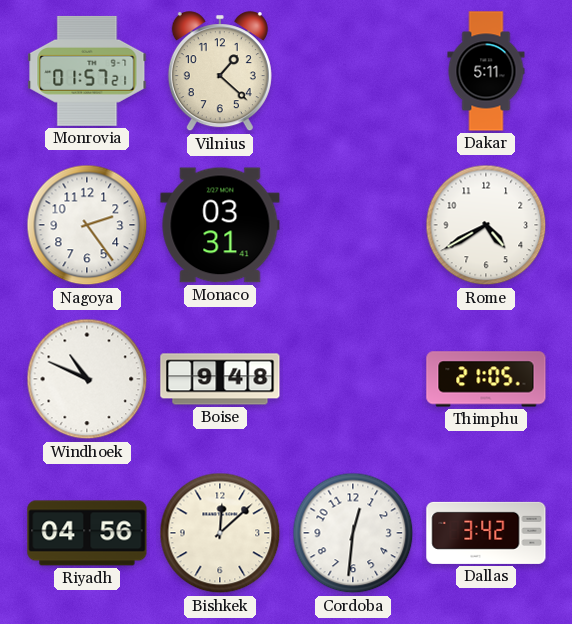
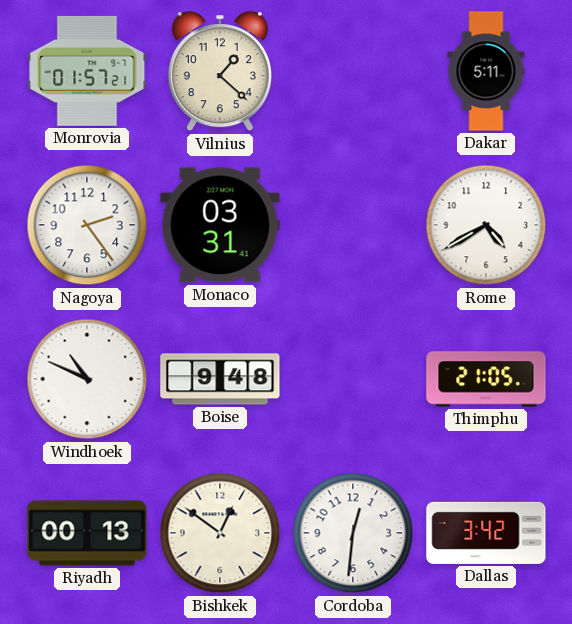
Riyadh: 04:56 -> 00:13 (87, 533)
Bishkek: 12:08 -> 12:51 (220, 533)
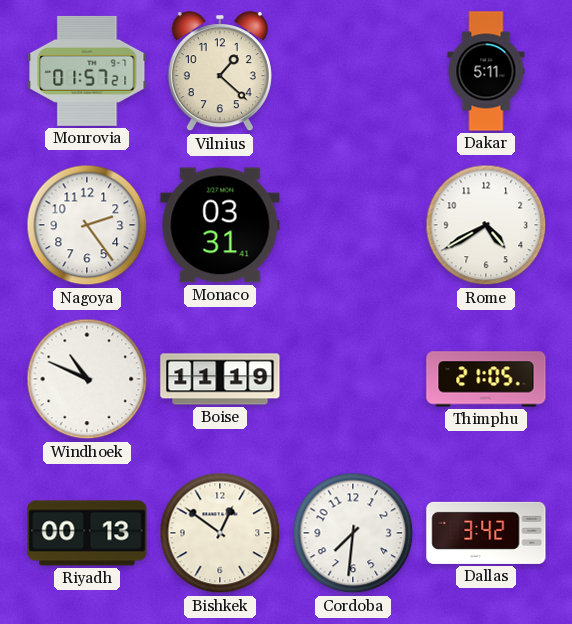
Boise: 9:48 -> 11:19 (220, 379)
Cordoba: 12:31 -> 7:31 (353, 533)
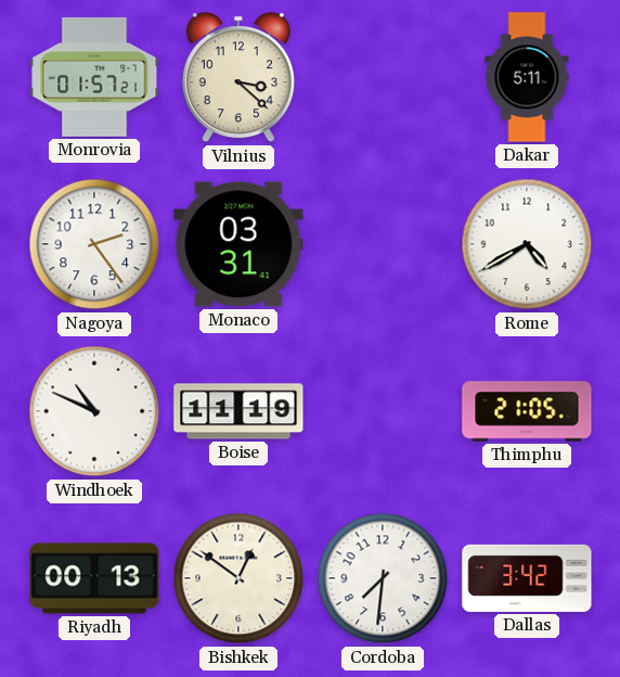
Vilnius: 1:22 -> 3:22 (238, 78)
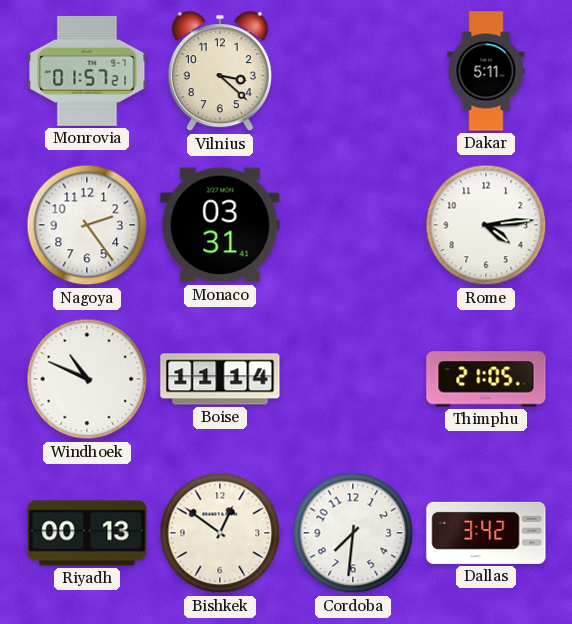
Rome: 4:40 -> 4:14 (486, 225)
Boise: 11:19 -> 11:14 (220, 379)
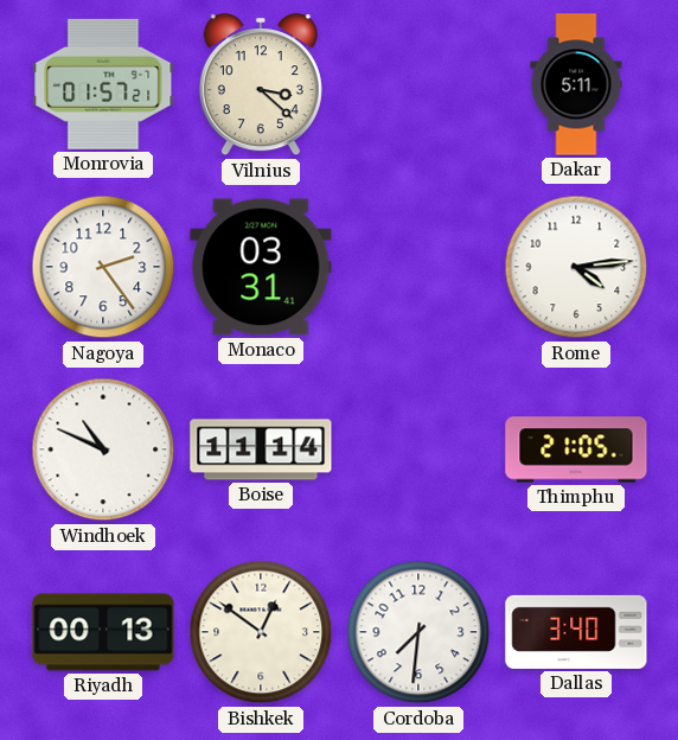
Dallas: 3:42 -> 3:40 (576, 632)
